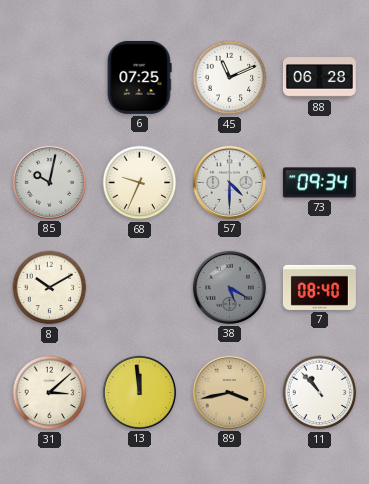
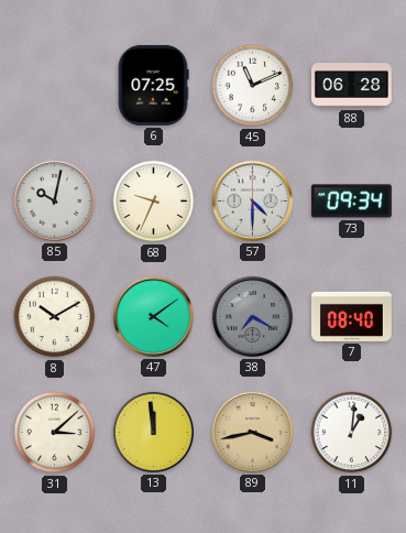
47: none -> 4:09 (153, 316)
38: 5:20 -> 7:20 (252, 316)
11: 10:53 -> 1:01 (352, 433)
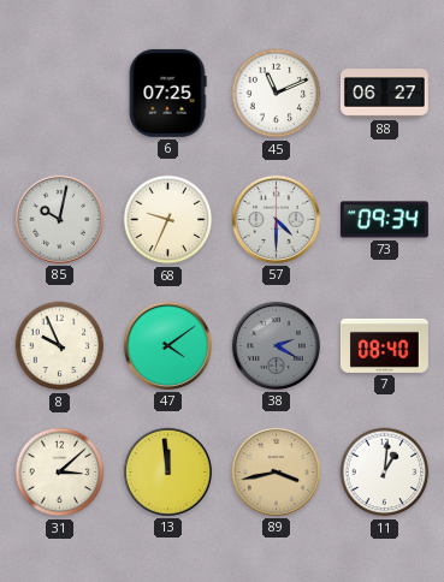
88: 06:28 -> 06:27 (384, 94)
8: 10:10 -> 9:56 (60, 346)
38: 7:20 -> 2:20 (276, 345)
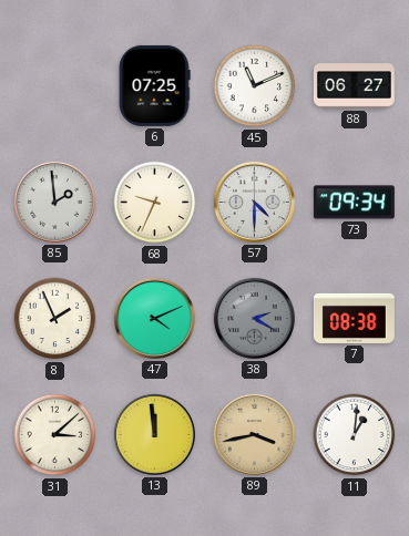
85: 10:02 -> 1:59 (54, 202)
8: 9:56 -> 1:56 (55, 319)
47: 4:09 -> 4:11 (154, 318)
7: 08:40 -> 08:38 (354, 318)
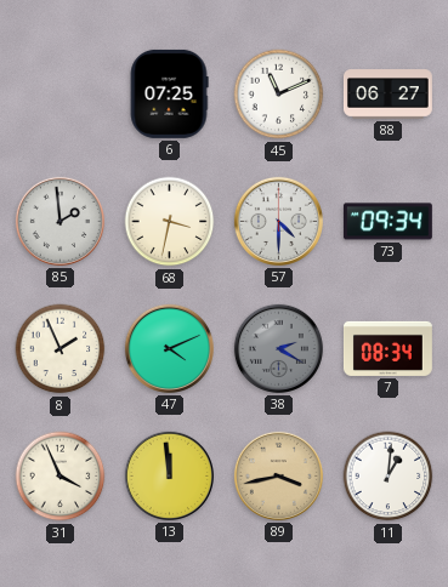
68: 9:34 -> 3:32 (170, 222)
7: 08:38 -> 08:34 (387, 348)
31: 3:08 -> 3:56 (61, 477)
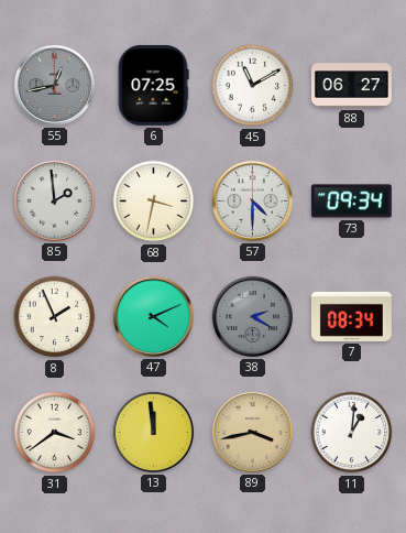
55: none -> 12:43 (54, 85)
45: 11:11 -> 11:10 (253, 86)
31: 3:56 -> 3:39 (55, 433)
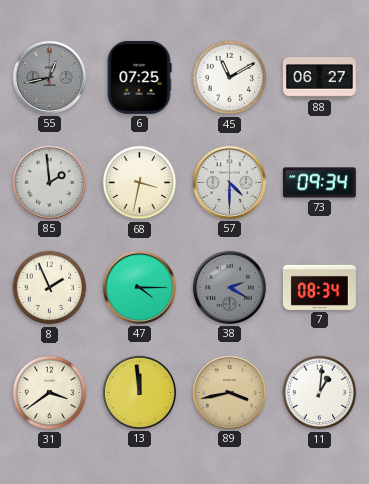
47: 4:11 -> 4:15 (139, 287)
